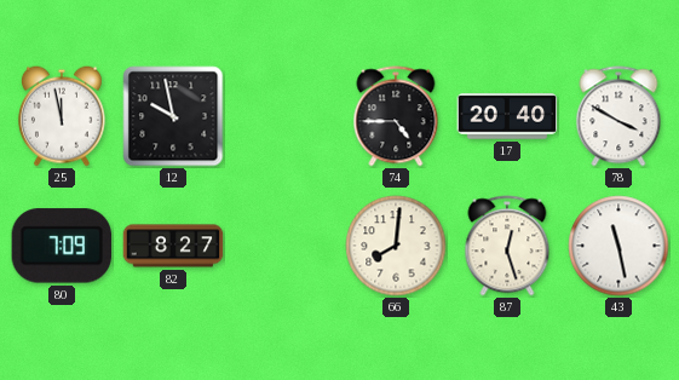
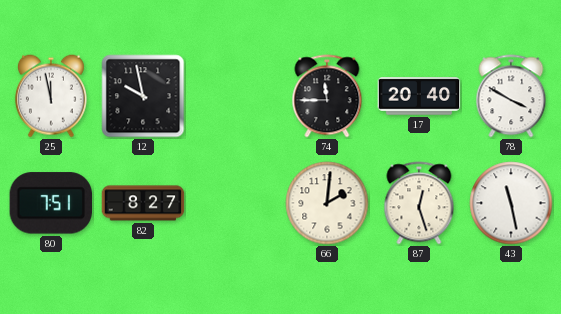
74: 4:45 -> 11:45 (327, 96)
80: 7:09 -> 7:51 (50, 203)
66: 8:01 -> 2:01 (327, 203)
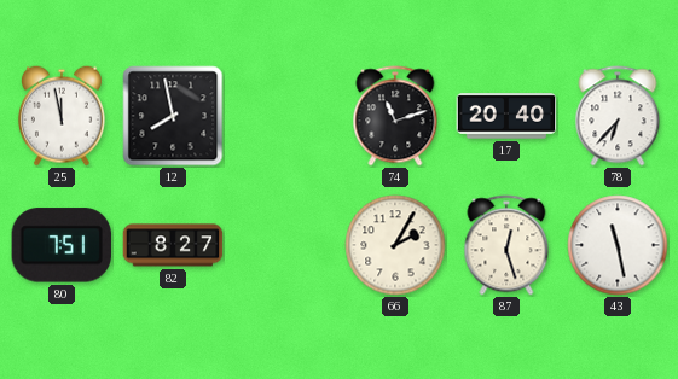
12: 9:58 -> 7:58 (173, 116)
74: 11:45 -> 11:12 (395, 116)
78: 3:50 -> 6:37 (618, 116)
66: 2:01 -> 2:05 (395, 245)
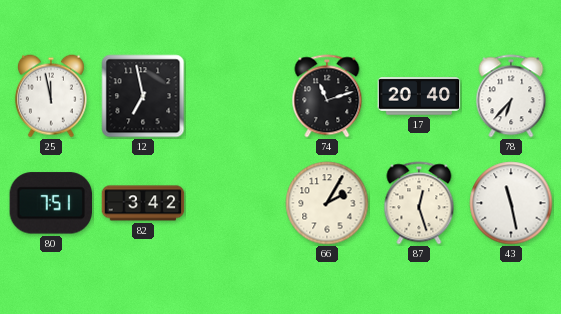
12: 7:58 -> 6:58 (143, 96)
82: 8:27 -> 3:42 (143, 203)
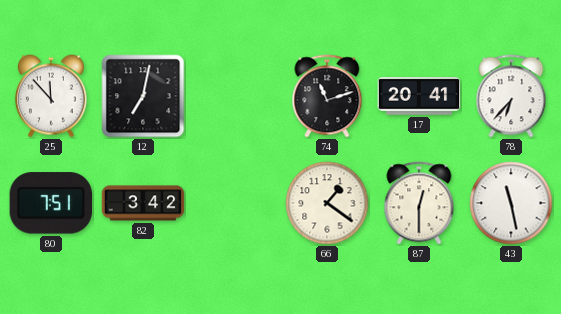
25: 11:58 -> 11:53 (51, 96)
12: 6:58 -> 7:02 (143, 96)
17: 20:40 -> 20:41 (419, 96)
66: 2:05 -> 1:21 (327, 203)
87: 12:27 -> 12:30 (419, 203)
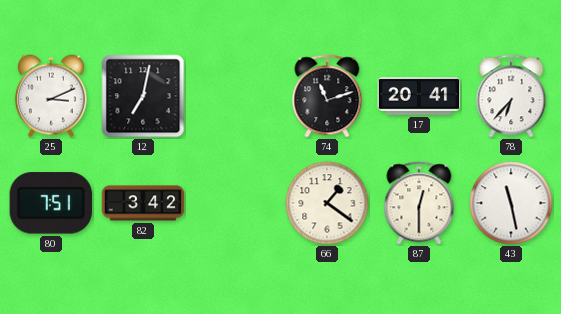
25: 11:53 -> 3:11 (51, 96)
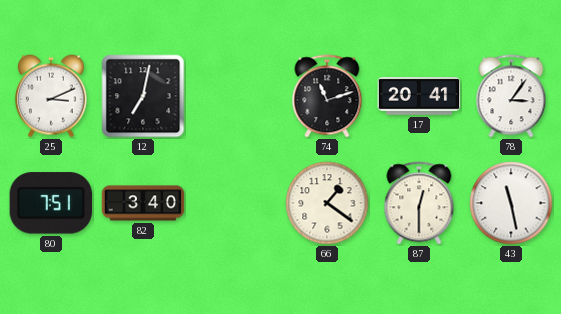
78: 6:37 -> 3:06 (511, 96)
82: 3:42 -> 3:40 (143, 203)
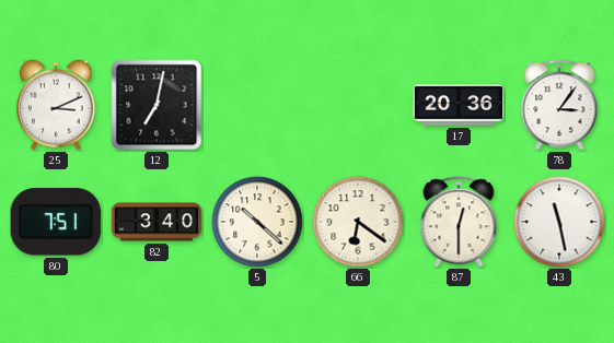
74: 11:12 -> none (327, 96)
17: 20:41 -> 20:36 (459, 105)
5: none -> 10:22 (257, 222)
66: 1:21 -> 6:21 (358, 222)
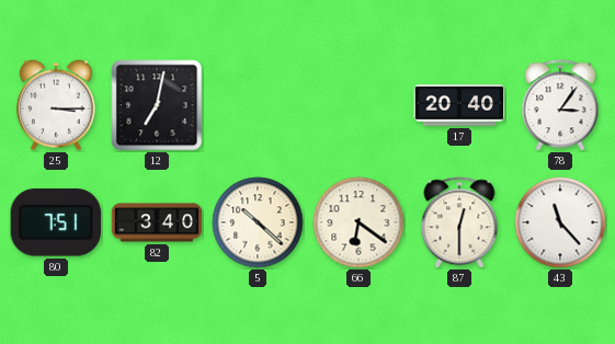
25: 3:11 -> 3:15 (56, 105)
17: 20:36 -> 20:40 (459, 105)
43: 11:28 -> 11:23 (560, 222)
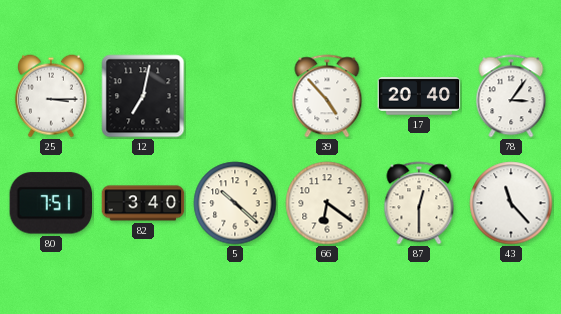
39: none -> 4:53 (327, 96)
